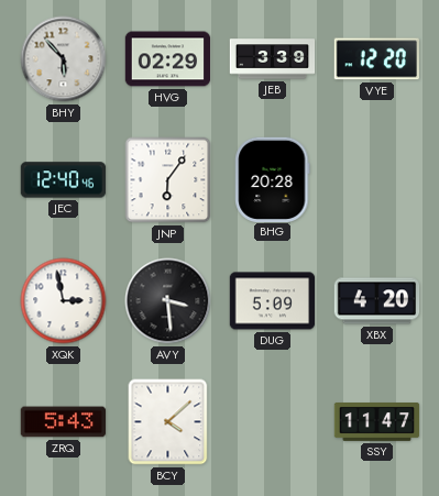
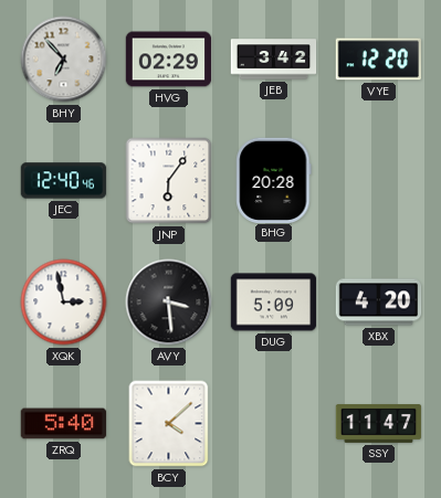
BHY: 5:53 -> 6:53 (64, 60)
JEB: 3:39 -> 3:42 (274, 60)
ZRQ: 5:43 -> 5:40 (64, 424)
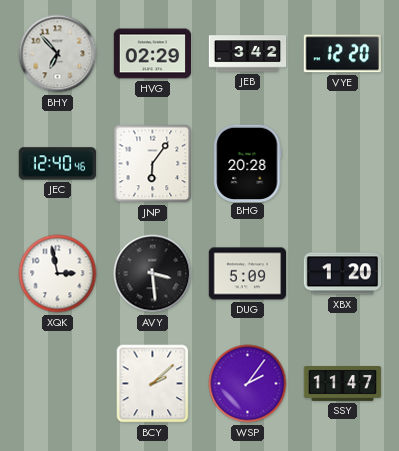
XBX: 4:20 -> 1:20 (343, 274)
ZRQ: 5:40 -> none (64, 424)
BCY: 4:08 -> 2:08 (153, 384)
WSP: none -> 2:06 (248, 384)
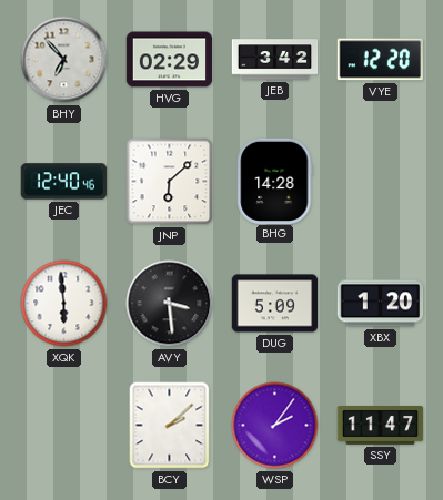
JNP: 6:06 -> 6:08 (170, 182)
BHG: 20:28 -> 14:28 (275, 181)
XQK: 2:58 -> 5:59 (64, 304)
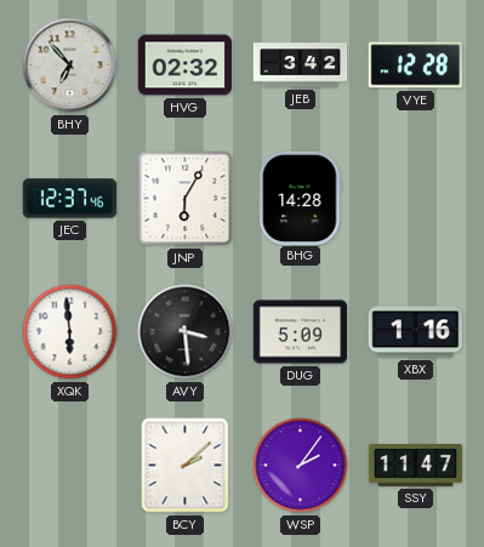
HVG: 02:29 -> 02:32 (186, 65)
VYE: 12:20 -> 12:28 (415, 65)
JEC: 12:40 -> 12:37 (70, 199)
JNP: 6:08 -> 6:05 (186, 199)
XBX: 1:20 -> 1:16 (416, 332)
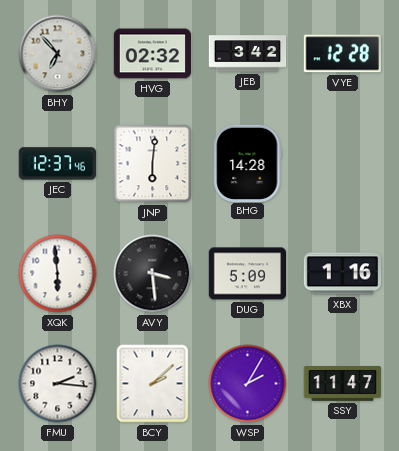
JNP: 6:05 -> 6:01 (153, 164)
FMU: none -> 2:16 (58, 384)
WSP: 2:06 -> 2:05 (248, 384)
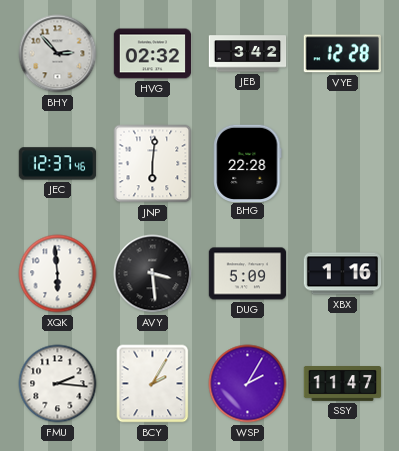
BHY: 6:53 -> 2:53 (58, 54)
BHG: 14:28 -> 22:28 (248, 163)
BCY: 2:08 -> 2:05 (153, 384)
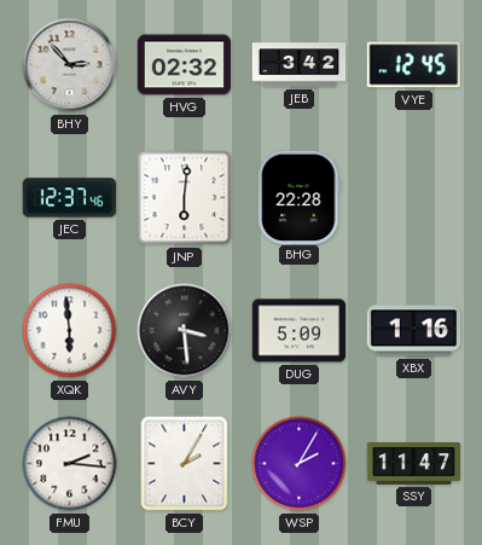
VYE: 12:28 -> 12:45 (413, 65)
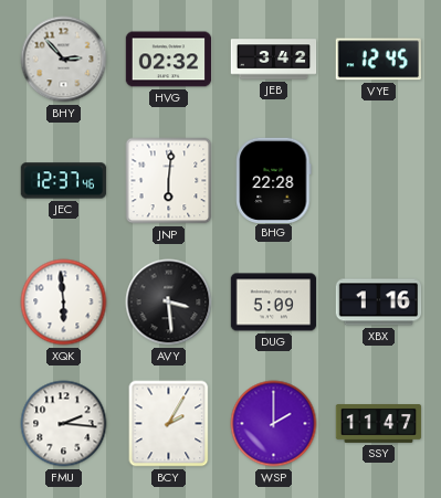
WSP: 2:05 -> 2:00 (274, 424)
